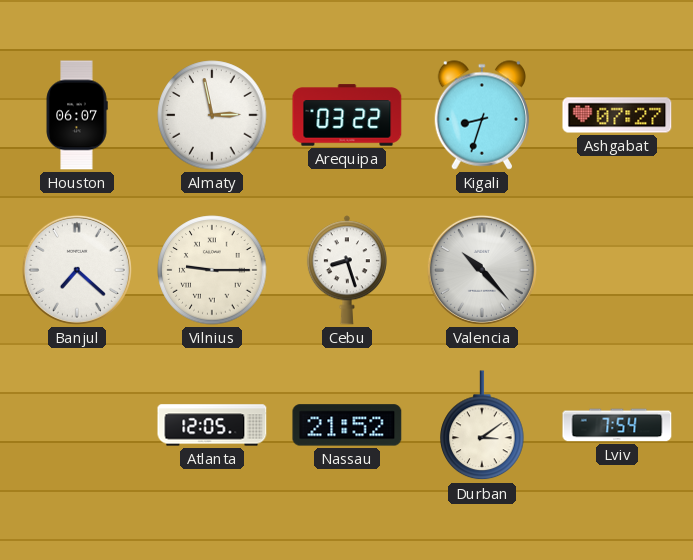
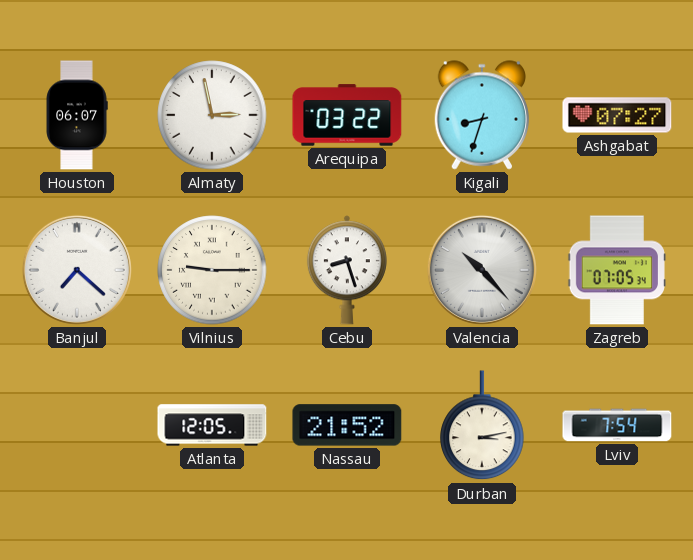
Zagreb: none -> 07:05 (617, 270)
Durban: 3:09 -> 3:13 (482, 426)
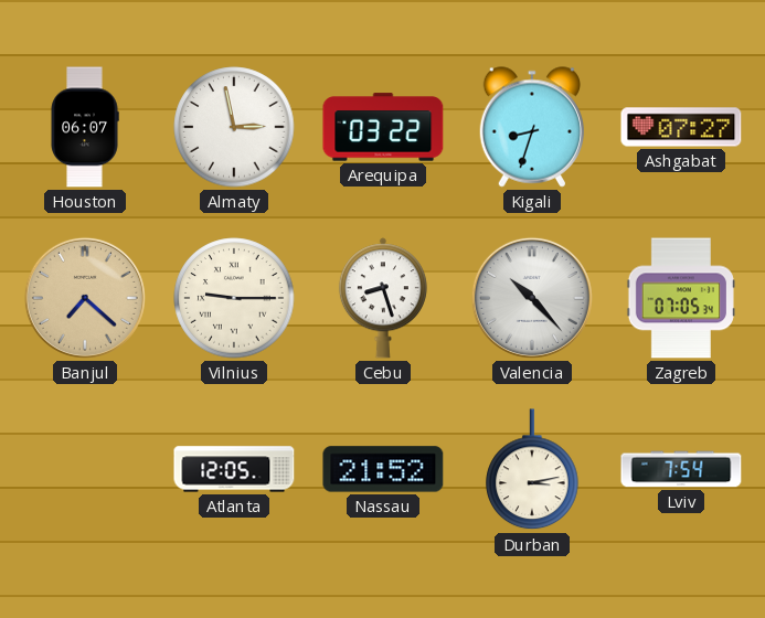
Banjul dial: white -> champagne (85, 298)
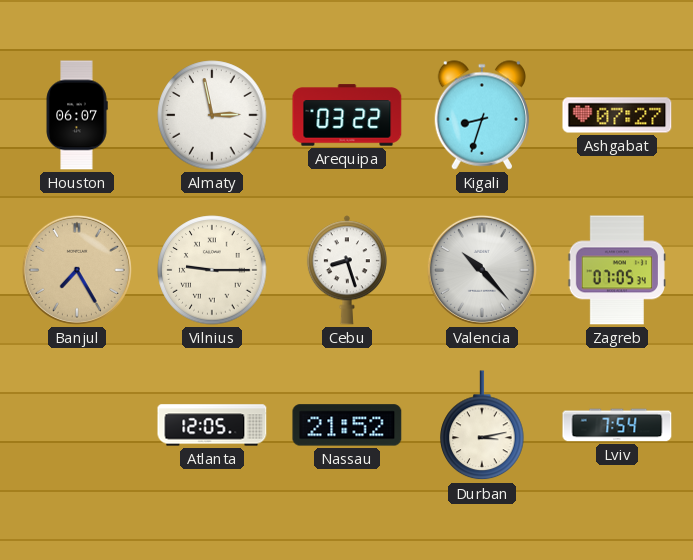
Banjul: 7:22 -> 7:25 (77, 270)
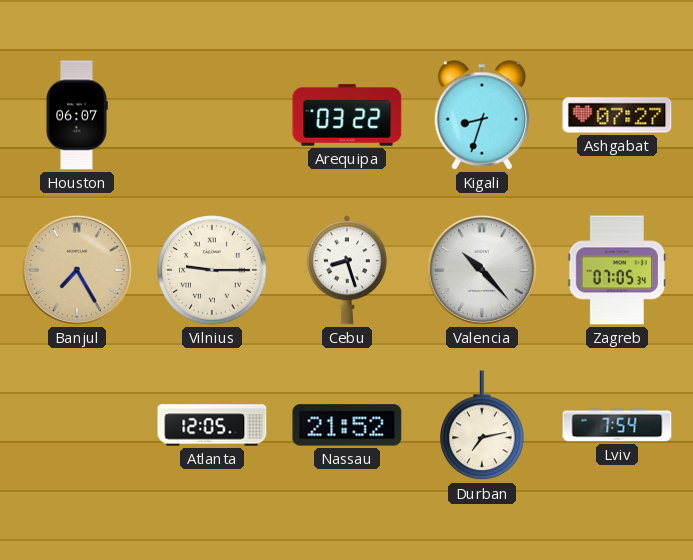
Almaty: 2:58 -> none (212, 115)
Durban: 3:13 -> 7:13 (482, 426)
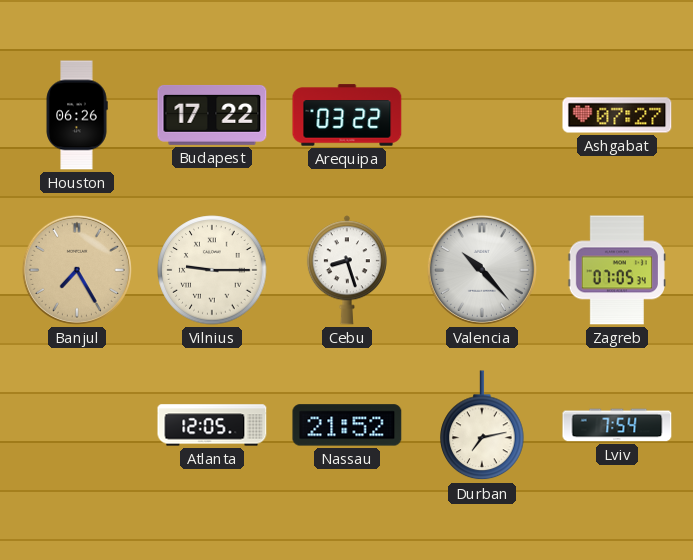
Houston: 06:07 -> 06:26 (77, 115)
Budapest: none -> 17:22 (212, 115)
Kigali: 8:33 -> none (482, 115)
